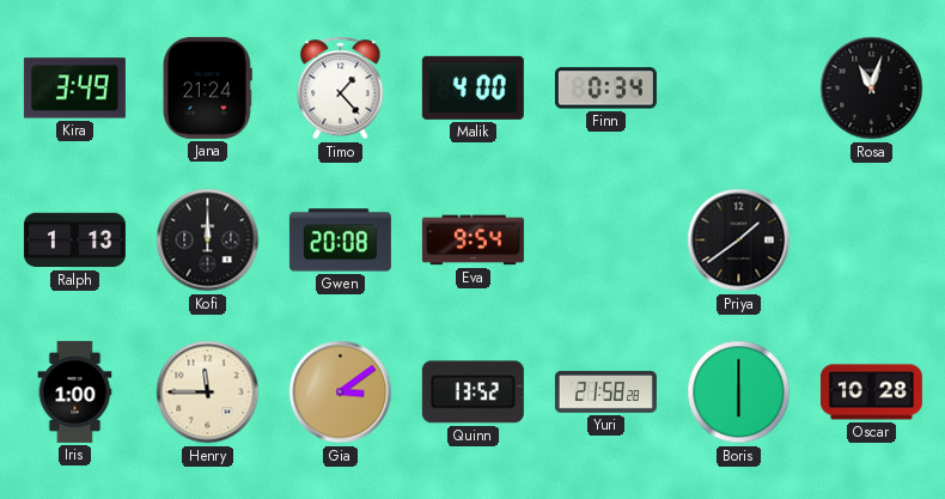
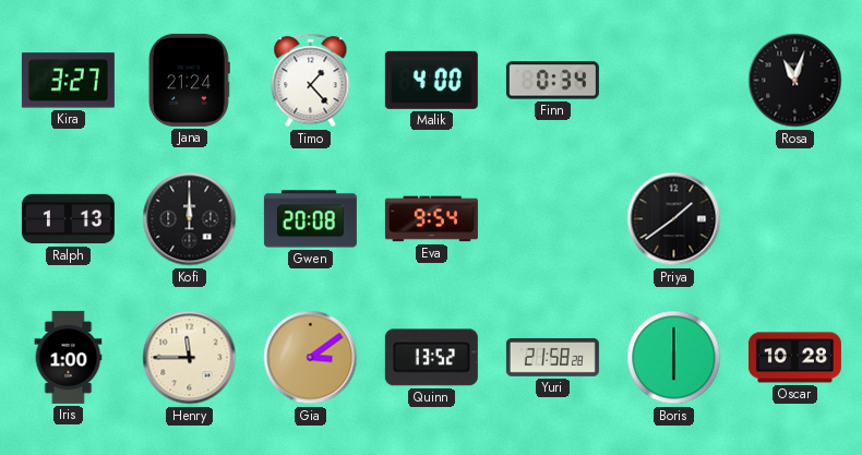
Kira: 3:49 -> 3:27 (68, 81)
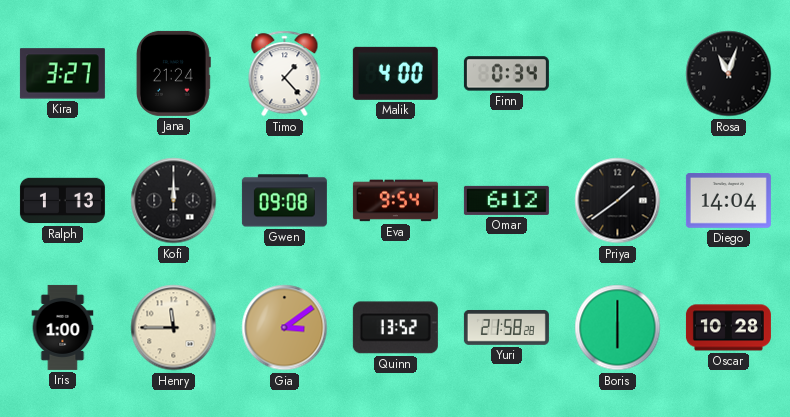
Gwen: 20:08 -> 09:08 (284, 201)
Omar: none -> 6:12 (506, 200)
Diego: none -> 14:04 (728, 201)
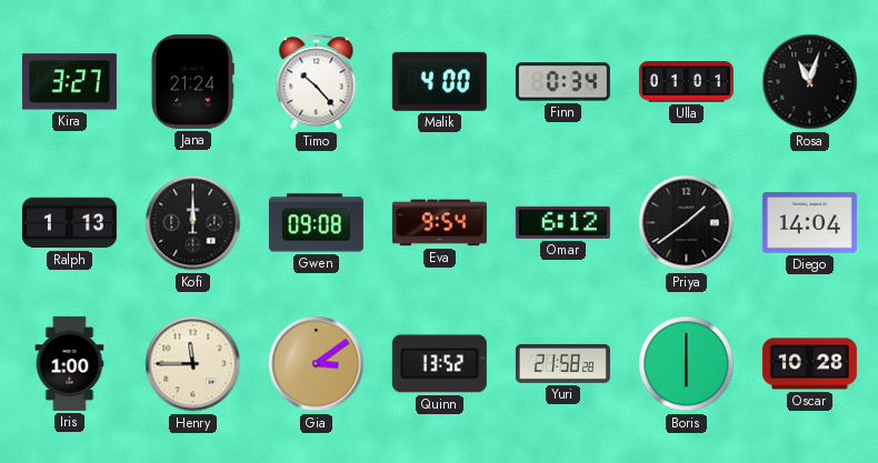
Timo: 1:23 -> 10:23 (317, 82)
Ulla: none -> 01:01 (686, 82)
